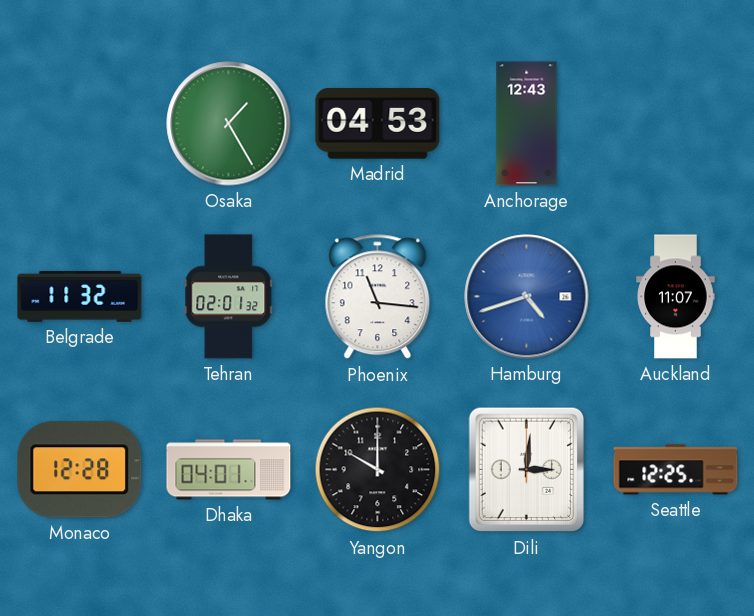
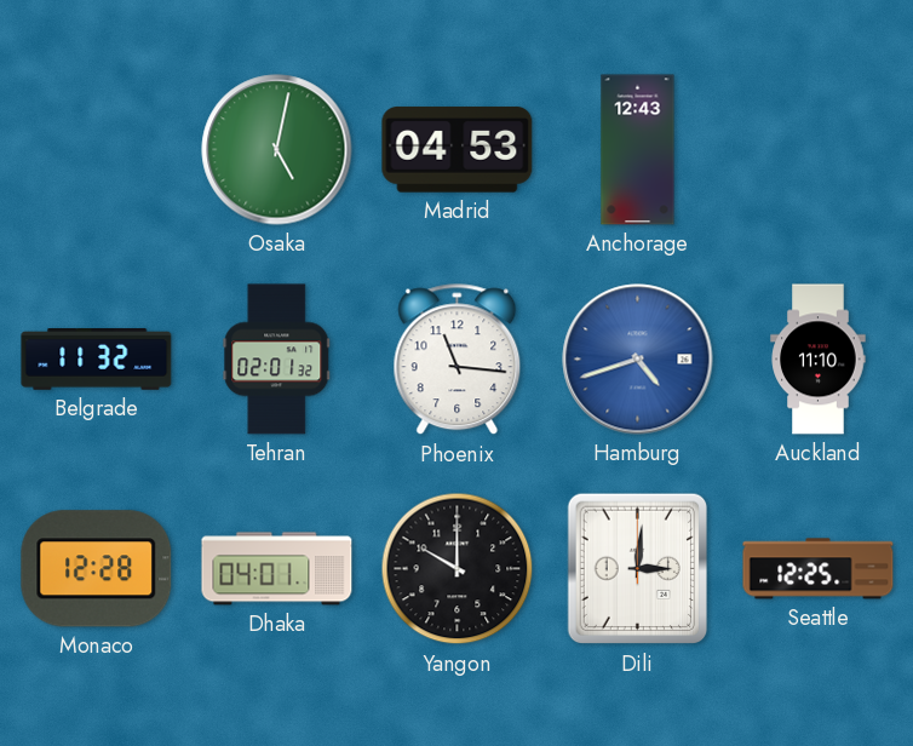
Osaka: 1:25 -> 5:02 (277, 150)
Auckland: 11:07 -> 11:10 (819, 360)
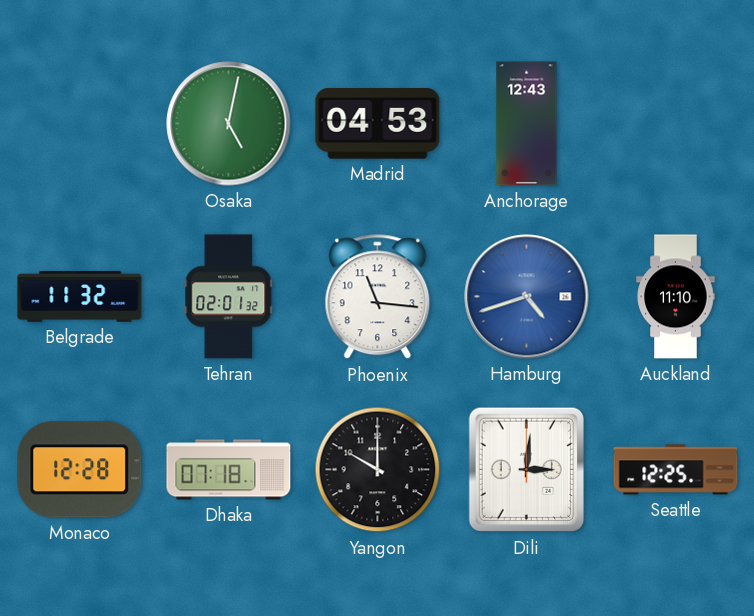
Dhaka: 04:01 -> 07:18 (229, 470)
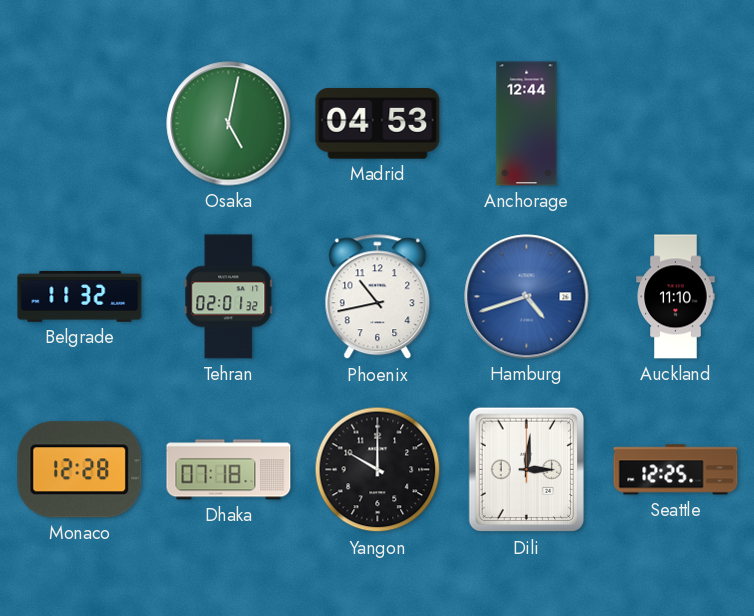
Anchorage: 12:43 -> 12:44 (527, 124)
Phoenix: 11:16 -> 10:43 (378, 297)
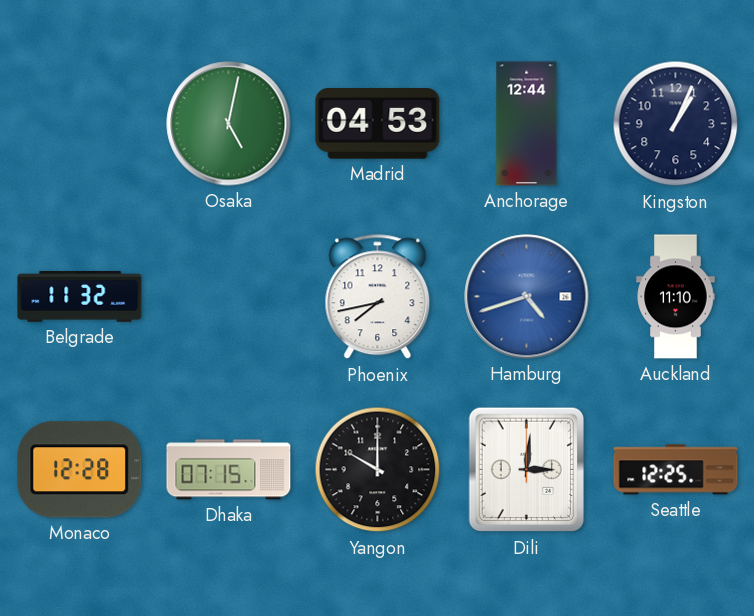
Kingston: none -> 1:04 (676, 124)
Tehran: 02:01 -> none (229, 297)
Phoenix: 10:43 -> 7:43 (378, 297)
Dhaka: 07:18 -> 07:15 (229, 470)
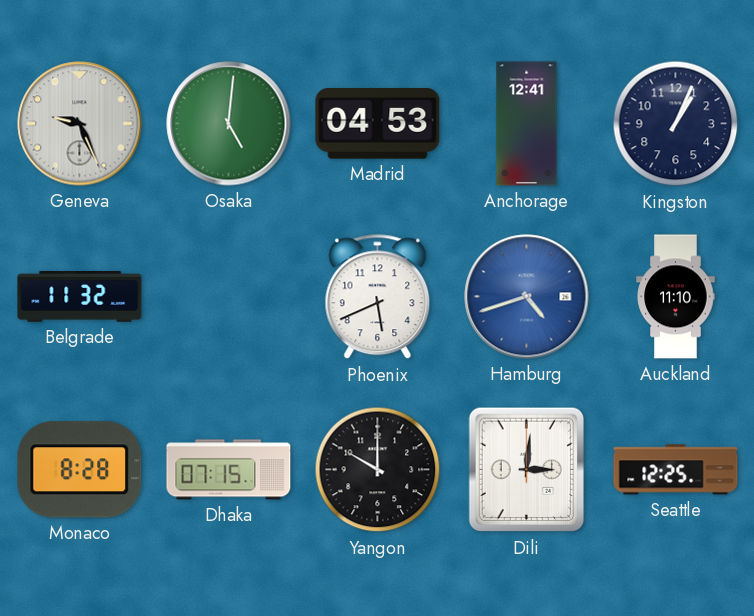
Geneva: none -> 9:26 (80, 124)
Osaka: 5:02 -> 5:01 (229, 124)
Anchorage: 12:44 -> 12:41 (527, 124)
Phoenix: 7:43 -> 5:41 (378, 297)
Monaco: 12:28 -> 8:28 (80, 470)
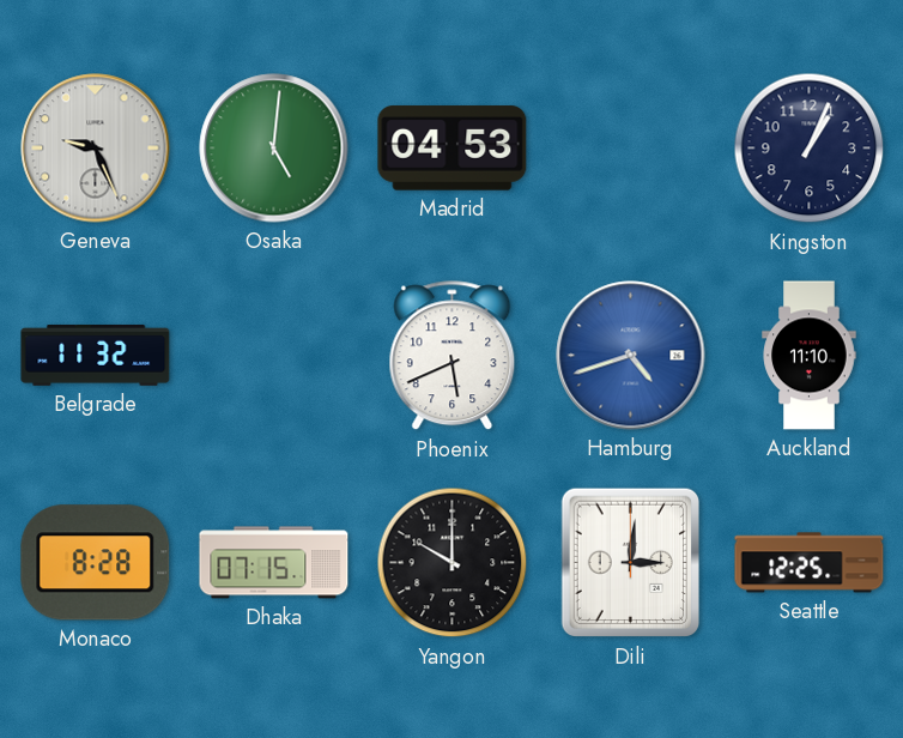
Anchorage: 12:41 -> none (527, 124)
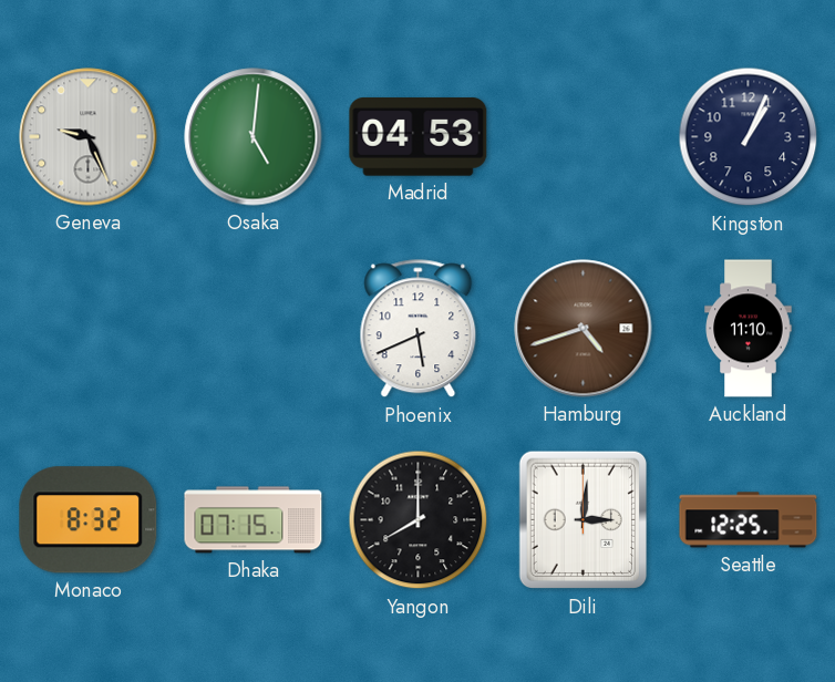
Belgrade: 11:32 -> none (96, 356)
Hamburg dial: blue -> brown (584, 329)
Monaco: 8:28 -> 8:32 (89, 520)
Yangon: 10:00 -> 8:00 (419, 520)
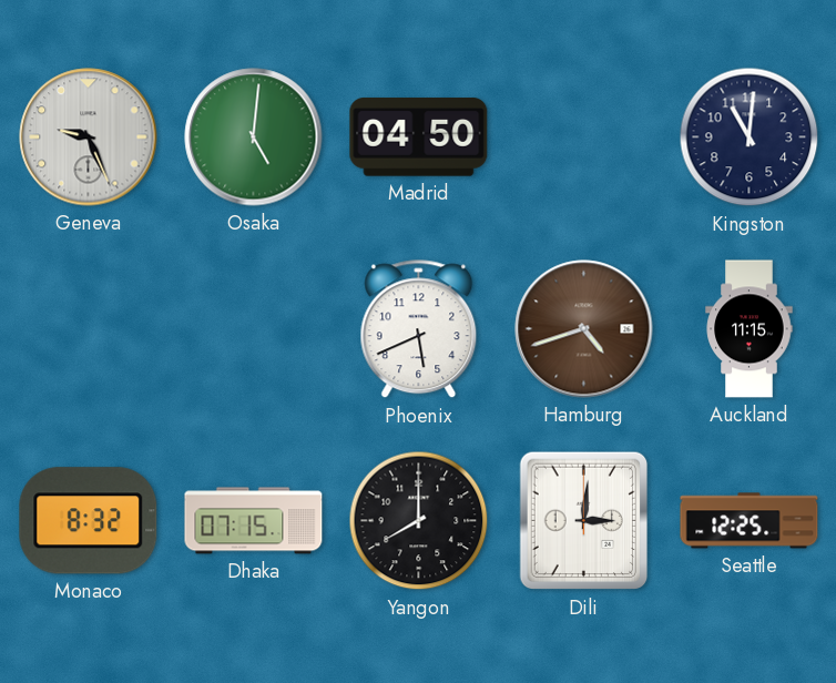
Madrid: 04:53 -> 04:50 (419, 137)
Kingston: 1:04 -> 11:01 (750, 137)
Auckland: 11:10 -> 11:15 (750, 329)
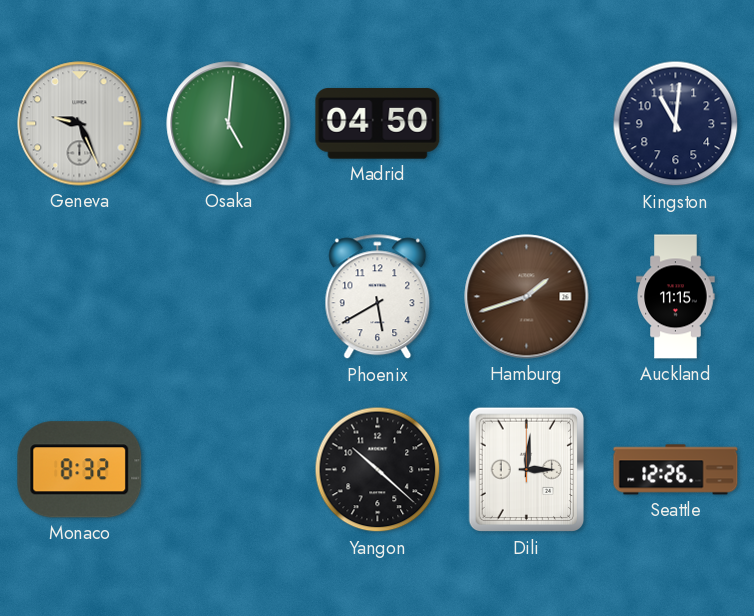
Phoenix: 5:41 -> 5:40 (378, 297)
Hamburg: 4:42 -> 1:42 (527, 297)
Dhaka: 07:15 -> none (254, 521)
Yangon: 8:00 -> 10:22 (378, 470)
Seattle: 12:25 -> 12:26 (676, 470)
